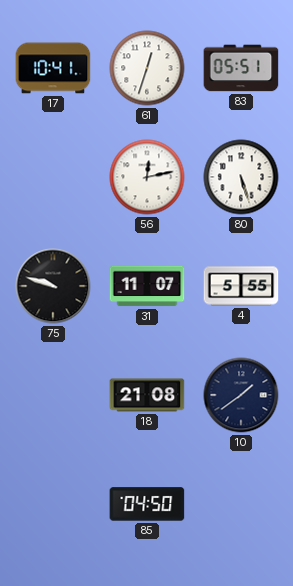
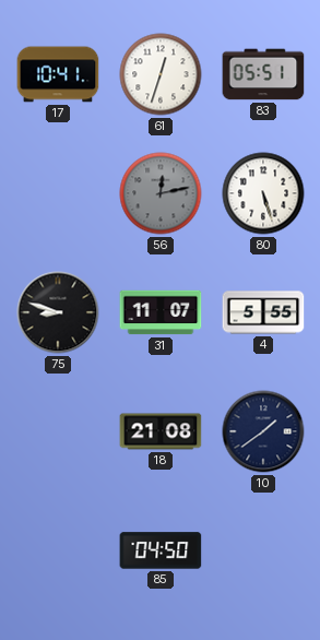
56 dial: white -> grey (161, 193)
75: 9:48 -> 8:48 (58, 312)
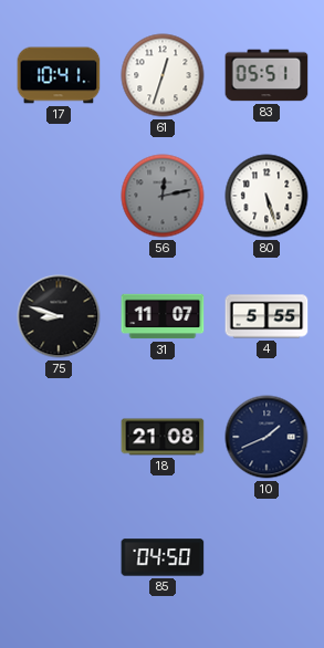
10: 1:39 -> 1:41 (266, 437)
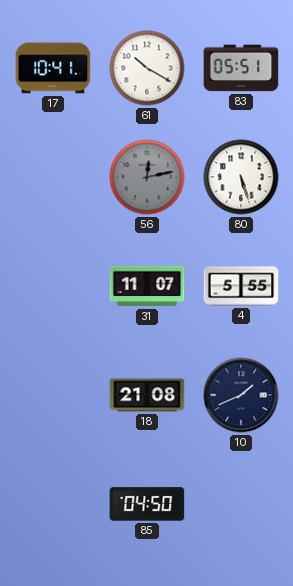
61: 12:33 -> 10:20 (147, 68)
75: 8:48 -> none (59, 316)
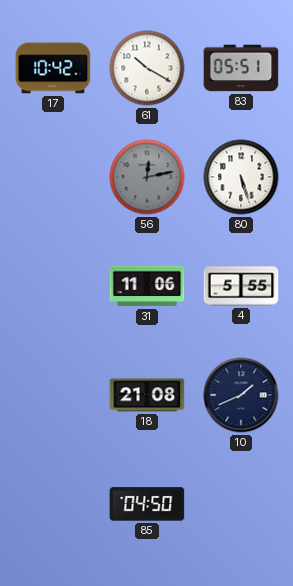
17: 10:41 -> 10:42 (53, 68)
31: 11:07 -> 11:06 (147, 286)
